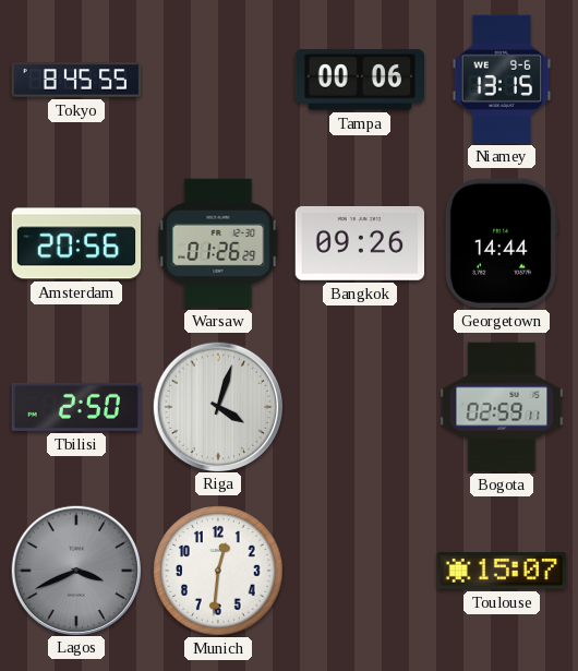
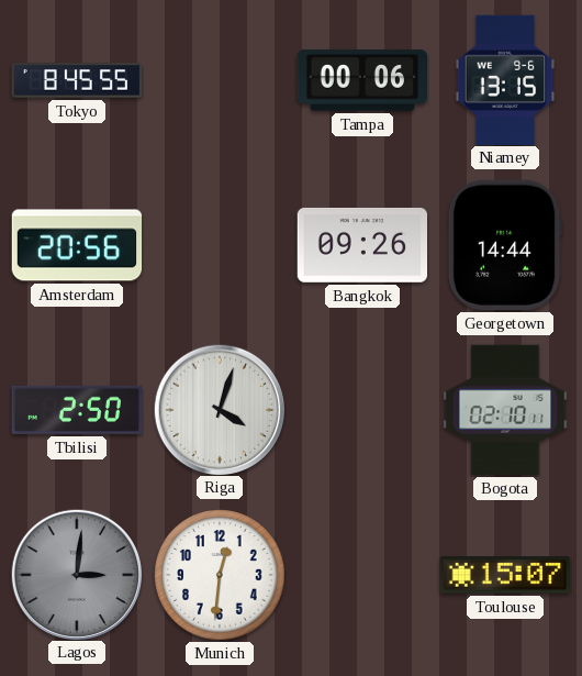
Warsaw: 01:26 -> none (218, 243)
Bogota: 02:59 -> 02:10 (505, 410)
Lagos: 3:41 -> 3:01 (76, 574)
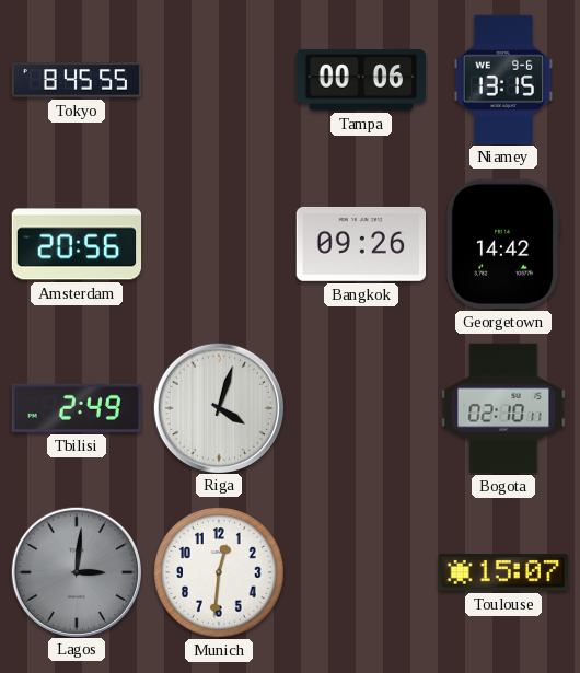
Georgetown: 14:44 -> 14:42 (503, 244)
Tbilisi: 2:50 -> 2:49 (76, 408)
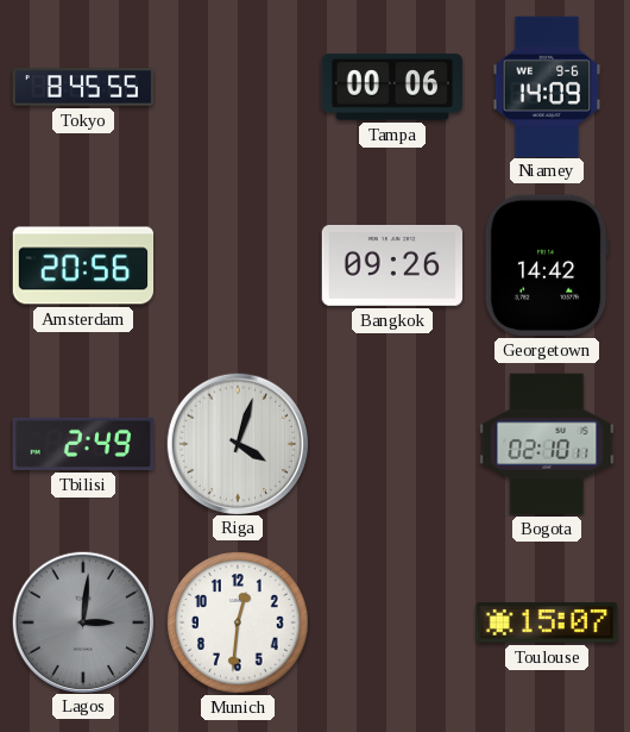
Niamey: 13:15 -> 14:09 (547, 86)
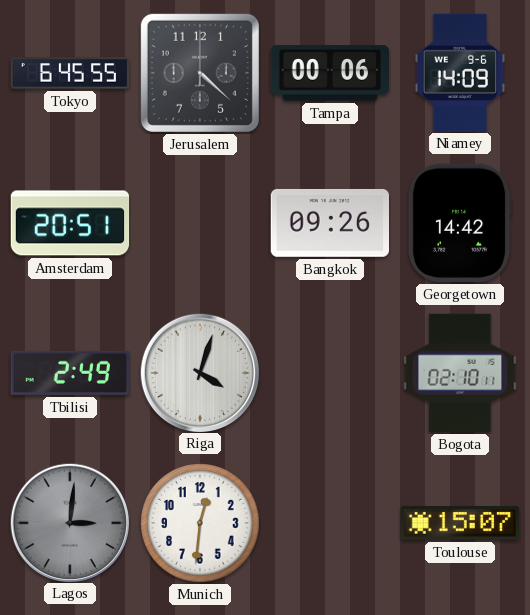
Tokyo: 8:45 -> 6:45 (70, 73)
Jerusalem: none -> 4:22 (200, 73)
Amsterdam: 20:56 -> 20:51 (70, 223)
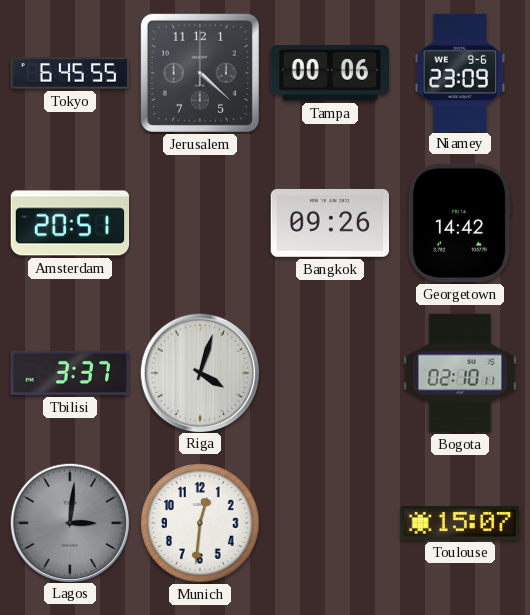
Niamey: 14:09 -> 23:09 (460, 72)
Tbilisi: 2:49 -> 3:37 (69, 373)
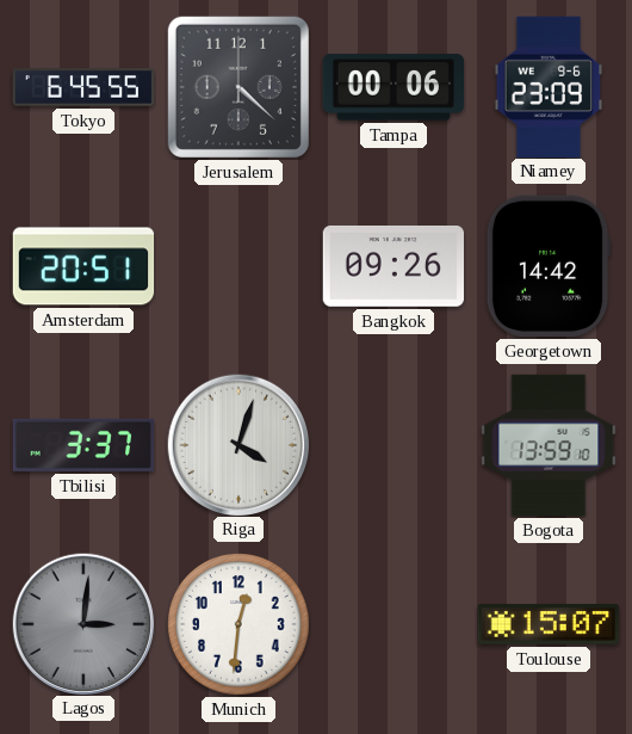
Bogota: 02:10 -> 13:59 (549, 445)
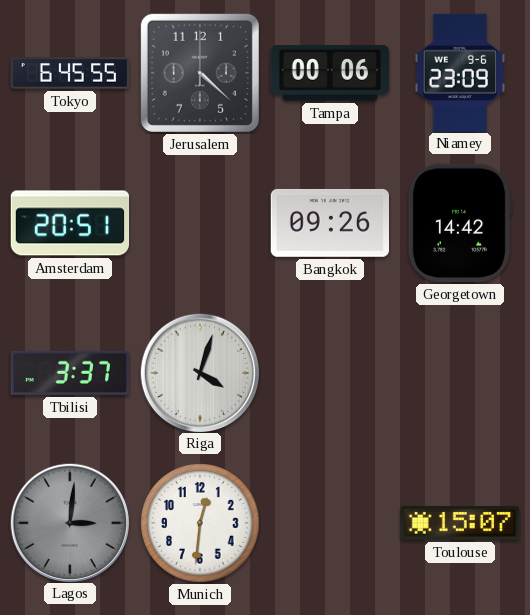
Bogota: 13:59 -> none (549, 445)
